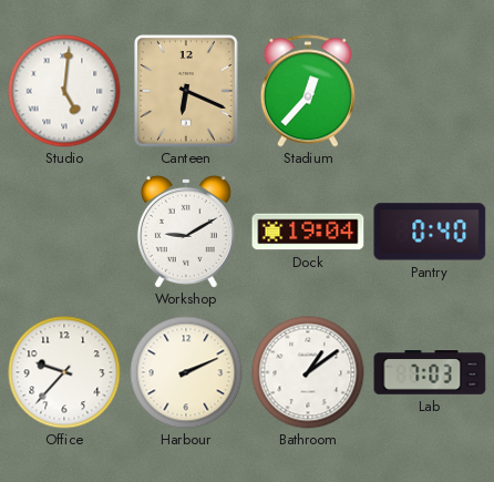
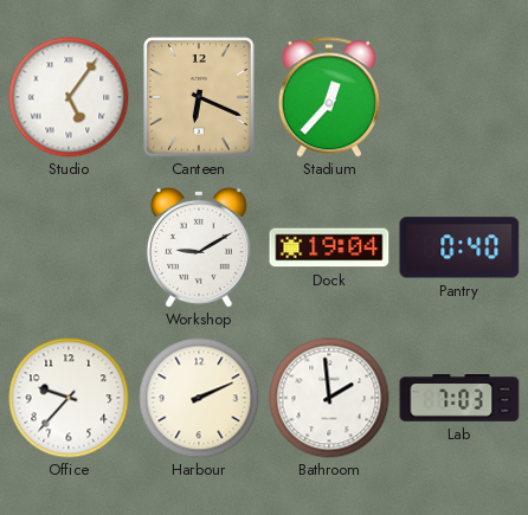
Studio: 5:01 -> 5:06 (69, 97)
Bathroom: 1:09 -> 1:59 (329, 398)
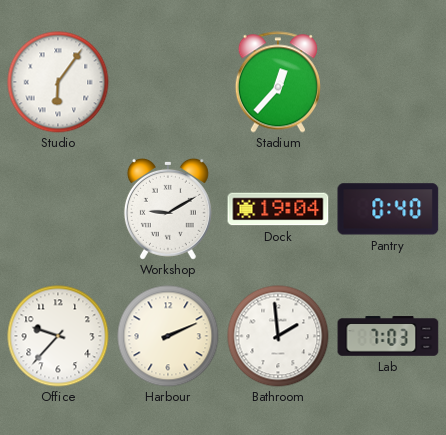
Studio: 5:06 -> 6:06 (58, 82)
Canteen: 6:19 -> none (199, 97)
